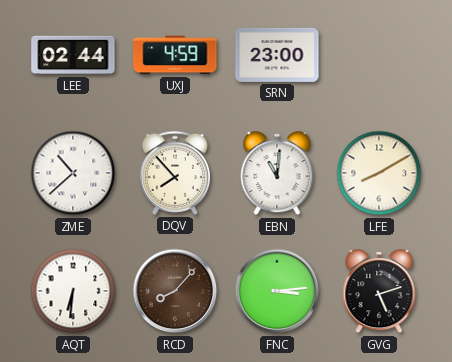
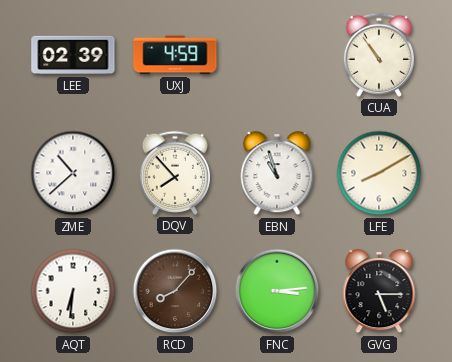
LEE: 02:44 -> 02:39 (73, 55)
SRN: 23:00 -> none (277, 55)
CUA: none -> 10:54 (379, 55)
EBN: 11:01 -> 10:57 (277, 174)
GVG: 5:12 -> 5:15 (379, 292)
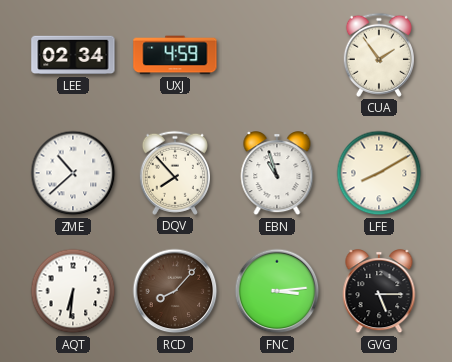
LEE: 02:39 -> 02:34 (73, 55)
CUA: 10:54 -> 1:54 (379, 55)
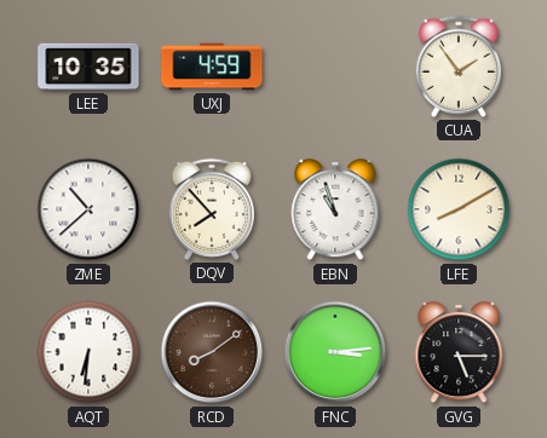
LEE: 02:34 -> 10:35 (88, 67)
RCD: 8:07 -> 8:09 (212, 352)
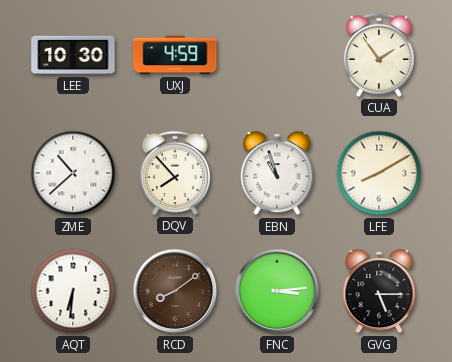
LEE: 10:35 -> 10:30 (73, 55)
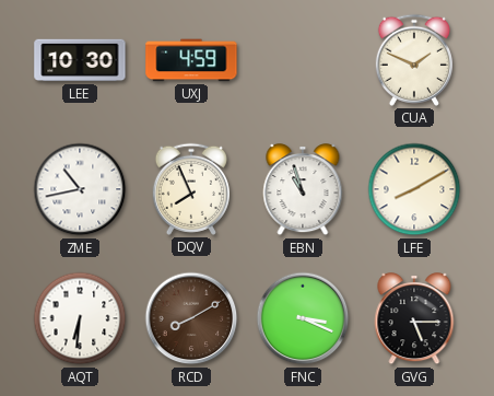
CUA: 1:54 -> 1:49 (414, 60)
ZME: 10:38 -> 10:43 (80, 189)
DQV: 7:53 -> 7:56 (191, 189)
RCD: 8:09 -> 8:10 (191, 318)
FNC: 3:14 -> 3:19 (303, 318)
